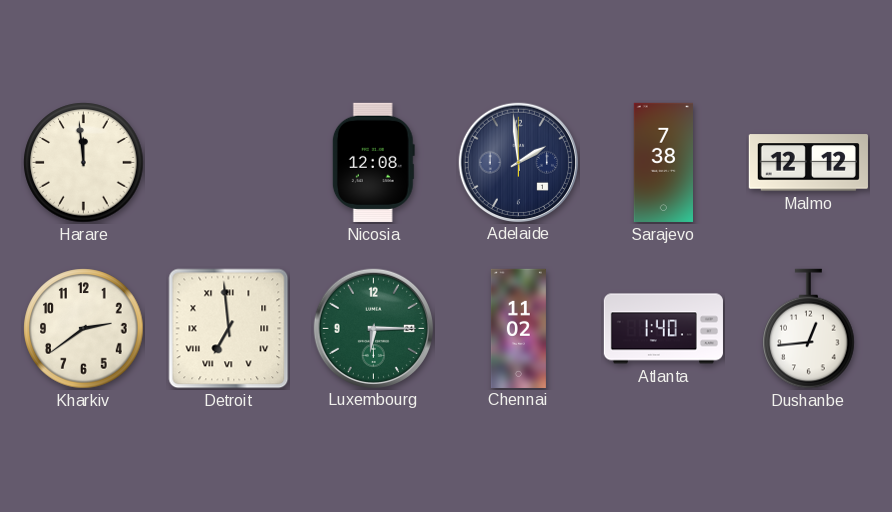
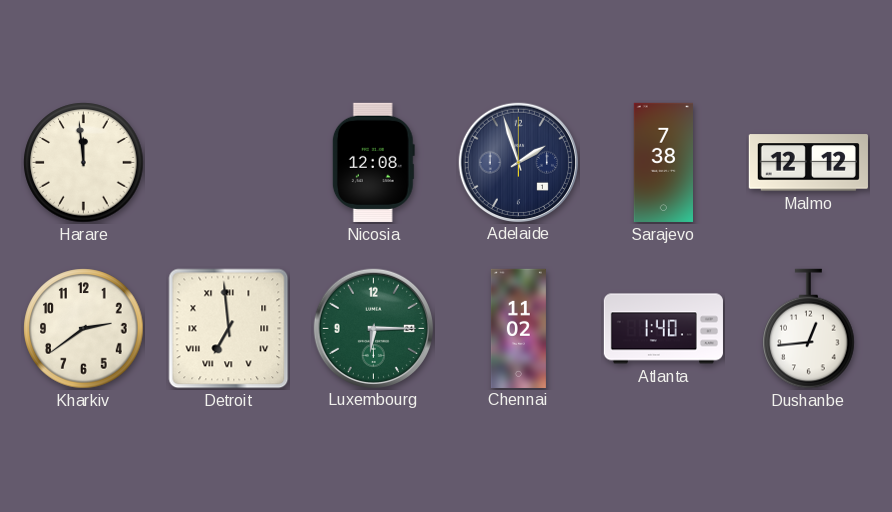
Adelaide: 1:59 -> 1:57 (518, 162)
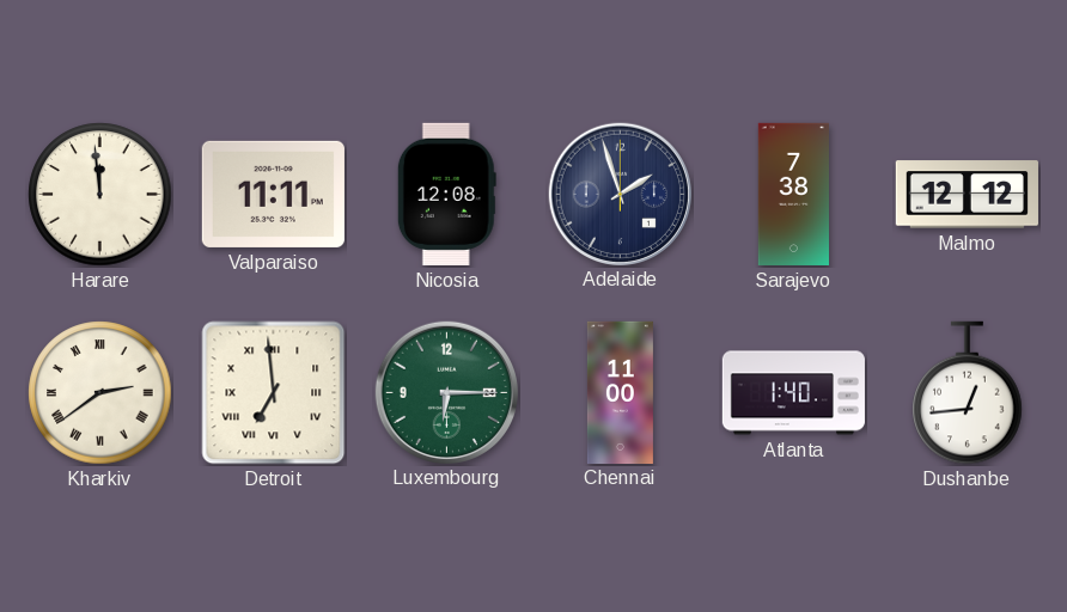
Valparaiso: none -> 11:11 (273, 194)
Kharkiv numerals: Arabic -> Roman (100, 393)
Chennai: 11:02 -> 11:00 (620, 392)
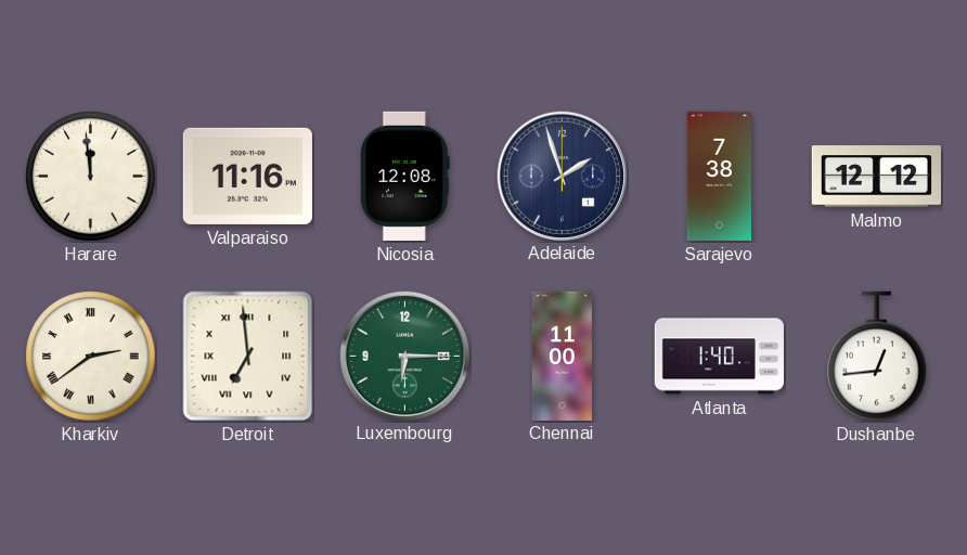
Valparaiso: 11:11 -> 11:16 (247, 176)
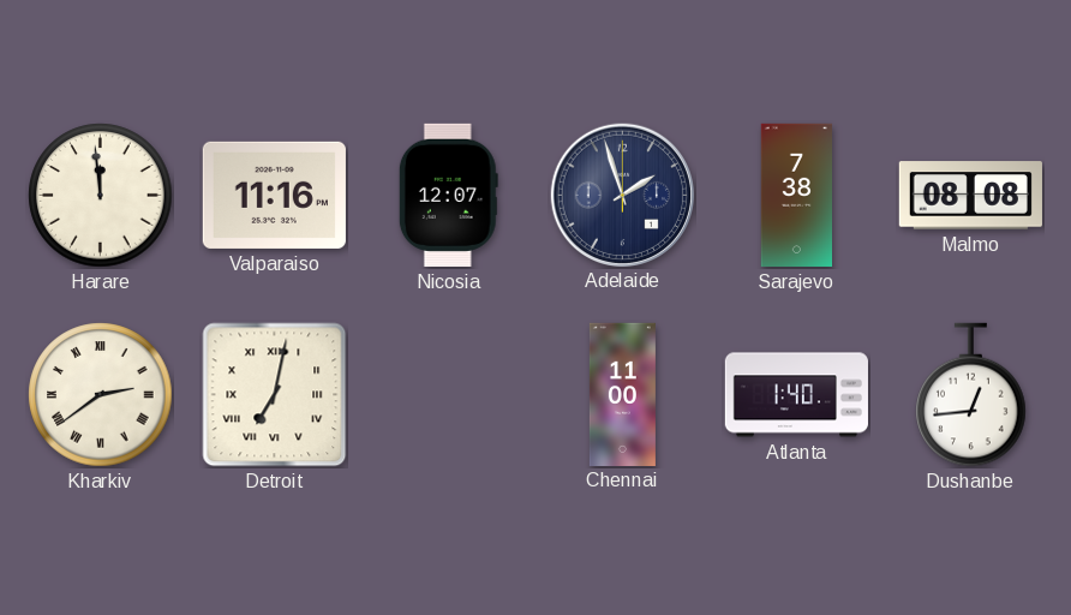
Nicosia: 12:08 -> 12:07 (448, 195)
Malmo: 12:12 -> 08:08 (970, 196)
Detroit: 6:59 -> 7:02 (275, 395)
Luxembourg: 6:15 -> none (404, 356)
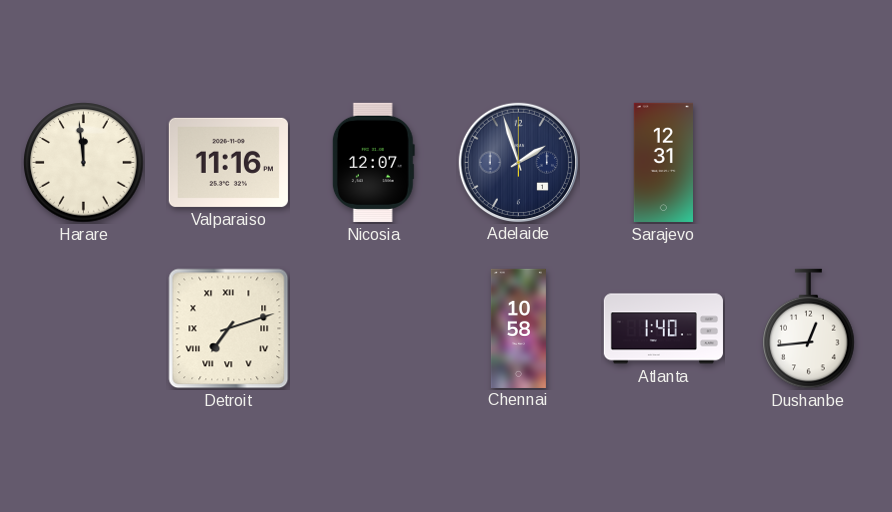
Sarajevo: 7:38 -> 12:31 (663, 162)
Malmo: 08:08 -> none (970, 196)
Kharkiv: 2:39 -> none (101, 395)
Detroit: 7:02 -> 7:12 (229, 329)
Chennai: 11:00 -> 10:58 (518, 328)
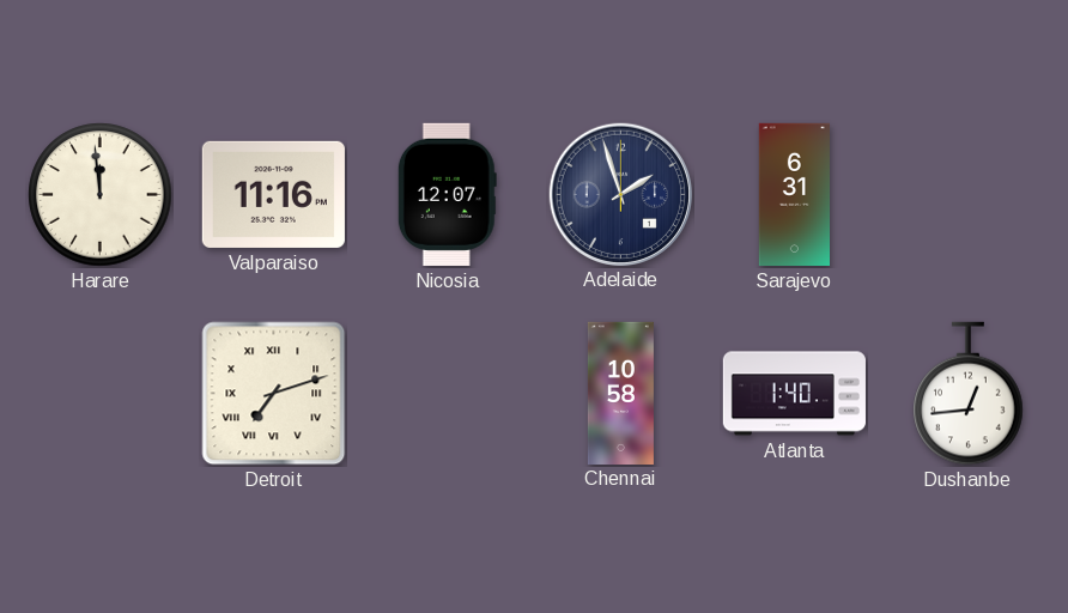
Sarajevo: 12:31 -> 6:31 (794, 194)
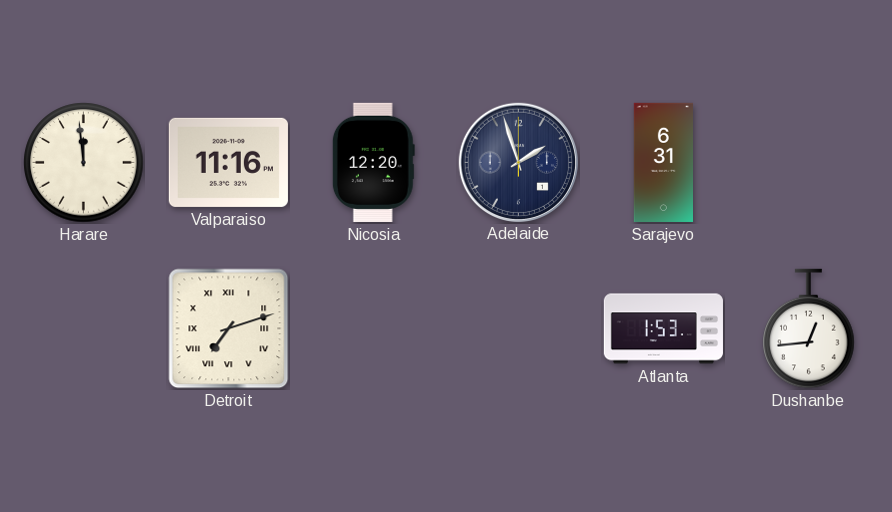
Nicosia: 12:07 -> 12:20 (373, 162)
Chennai: 10:58 -> none (620, 393)
Atlanta: 1:40 -> 1:53 (663, 329)
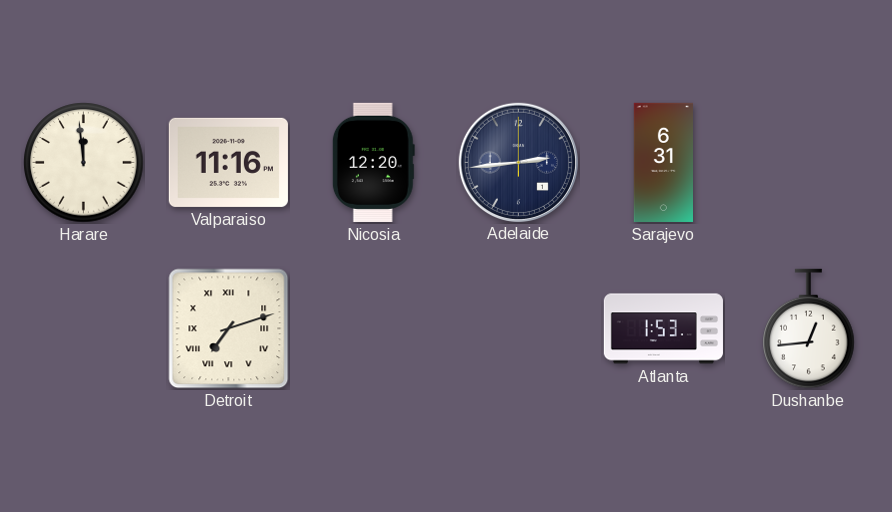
Adelaide: 1:57 -> 2:44 (518, 162)
